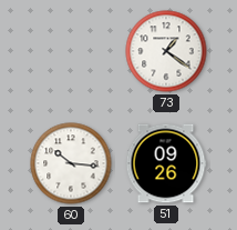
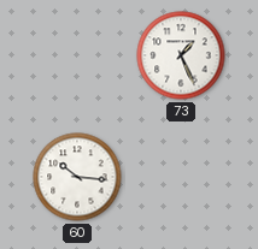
73: 1:21 -> 1:26 (181, 55)
51: 09:26 -> none (166, 163)
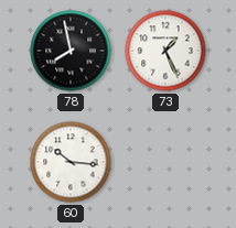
78: none -> 7:58 (71, 51)
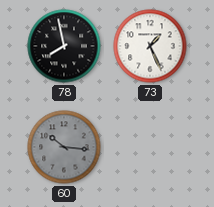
60 dial: white -> grey (64, 147)
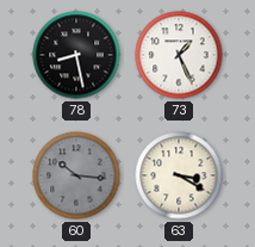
78: 7:58 -> 8:28 (76, 55)
63: none -> 3:20 (179, 175)
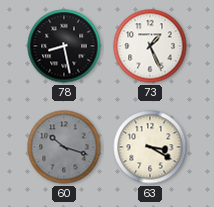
60: 10:16 -> 10:18 (64, 147)
